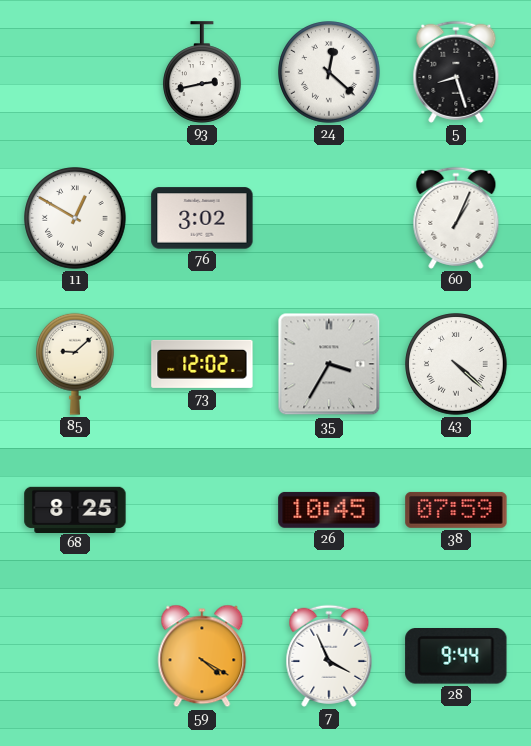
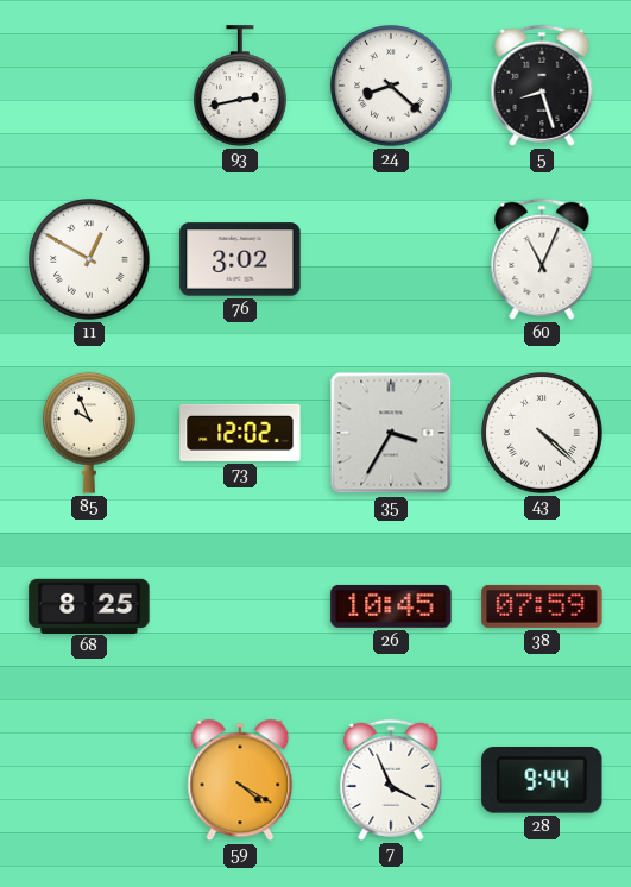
24: 12:22 -> 8:22 (391, 86)
60: 1:04 -> 11:04 (542, 259)
85: 9:08 -> 9:56 (90, 433)
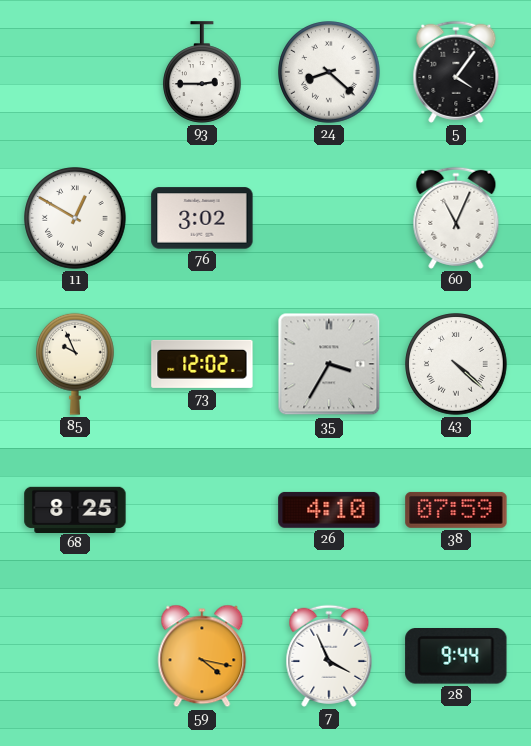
93: 2:43 -> 2:45 (203, 72)
5: 8:27 -> 4:06 (456, 72)
26: 10:45 -> 4:10 (329, 510)
59: 4:20 -> 4:17 (202, 656)
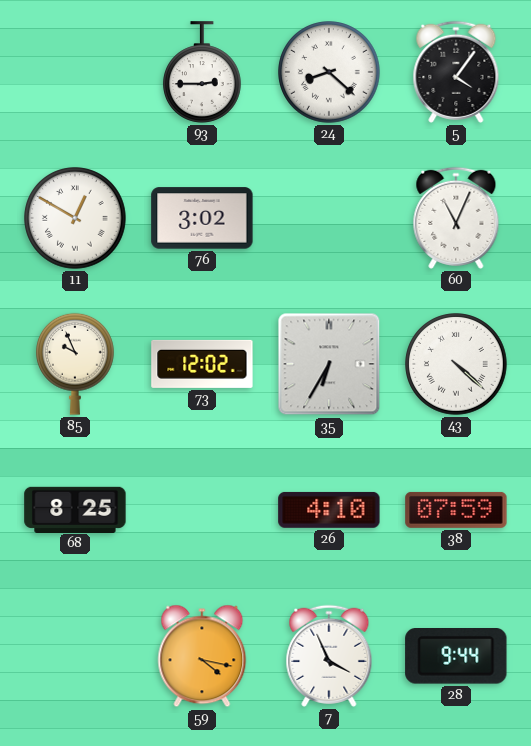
35: 3:35 -> 6:35 (329, 364)
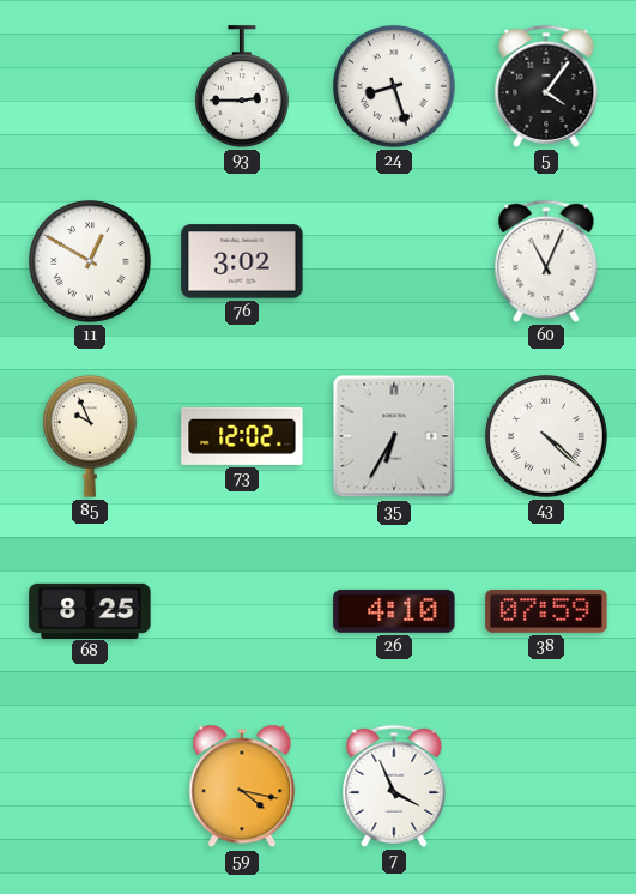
24: 8:22 -> 8:27 (394, 86)
28: 9:44 -> none (456, 657)
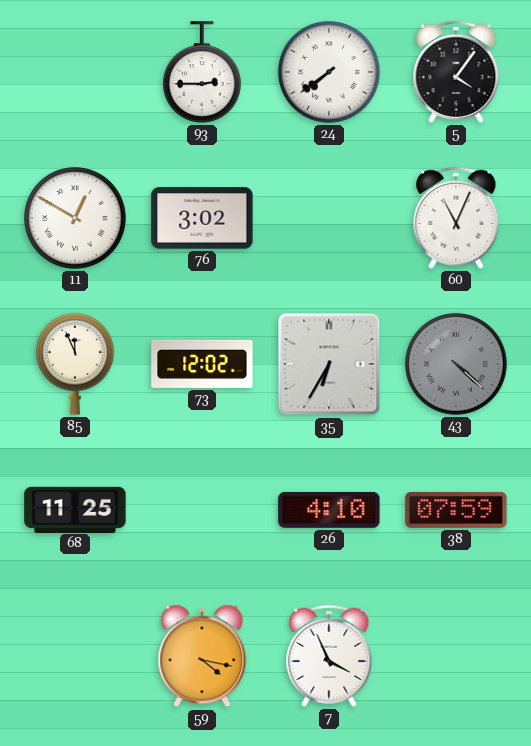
24: 8:27 -> 7:39 (329, 72)
85: 9:56 -> 11:56 (76, 364)
43 dial: white -> grey (456, 364)
68: 8:25 -> 11:25 (75, 509)
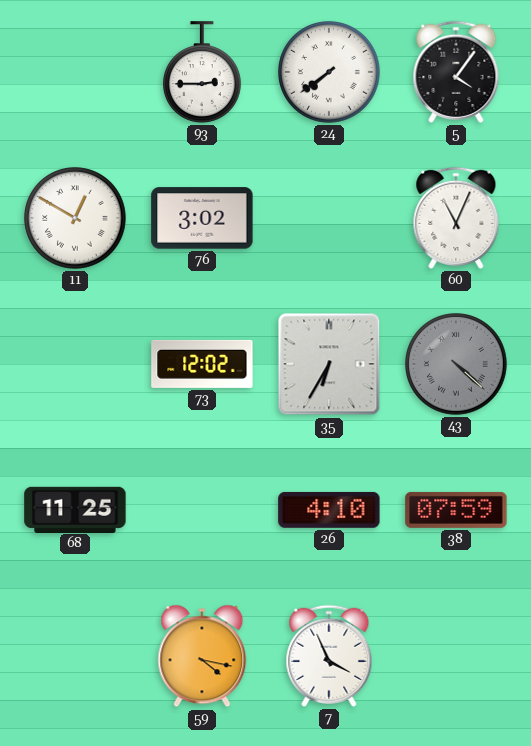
85: 11:56 -> none (76, 364)
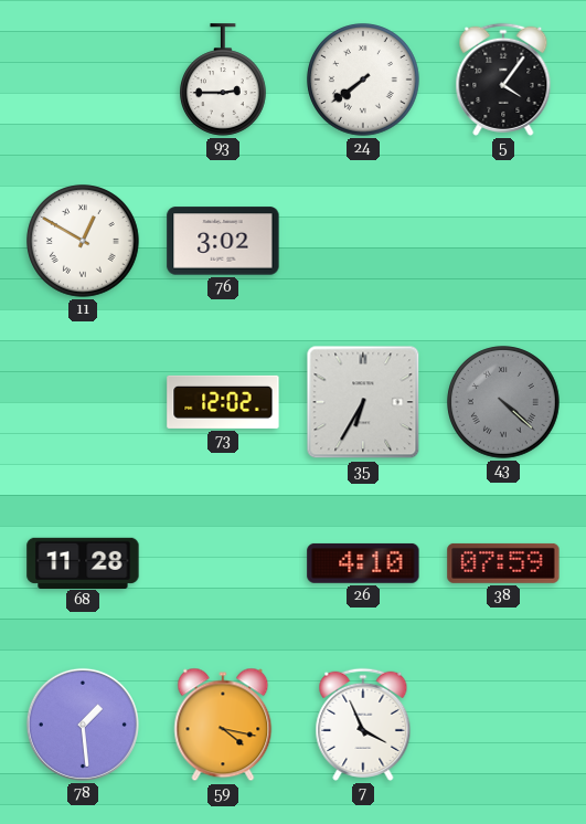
60: 11:04 -> none (456, 218)
68: 11:25 -> 11:28 (83, 562)
78: none -> 1:29 (83, 725)
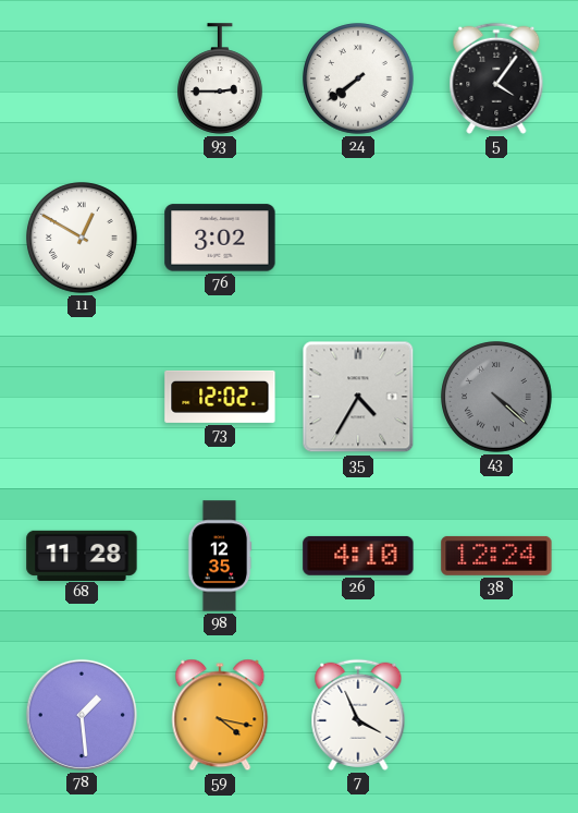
35: 6:35 -> 4:35 (358, 397)
98: none -> 12:35 (220, 556)
38: 07:59 -> 12:24 (496, 556)
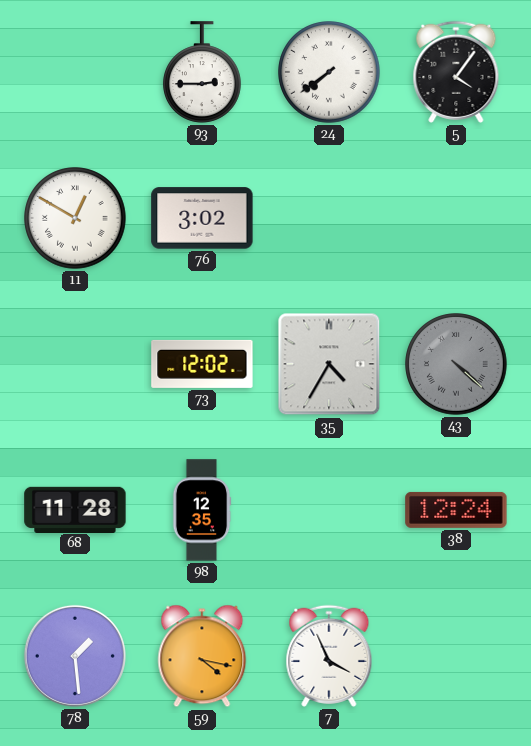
26: 4:10 -> none (358, 556)
